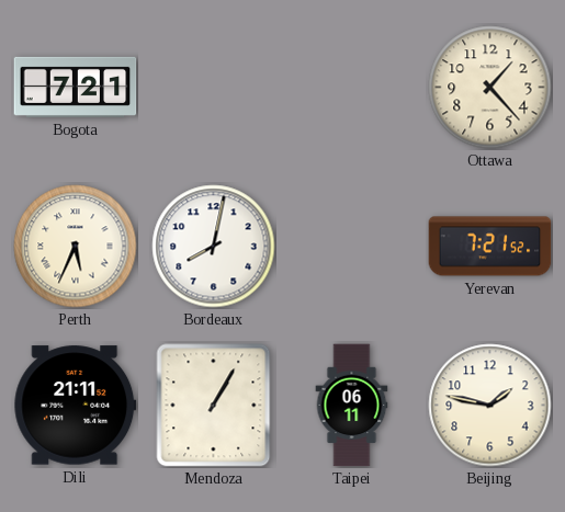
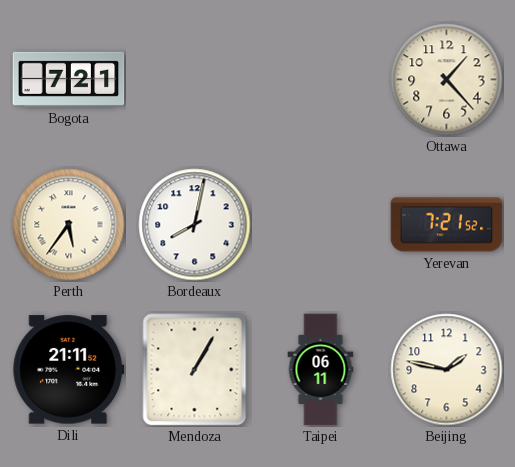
Perth: 5:34 -> 5:36 (69, 225)
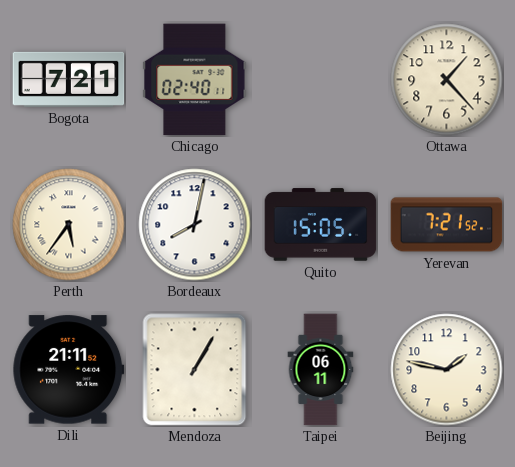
Chicago: none -> 02:40 (195, 80)
Quito: none -> 15:05 (321, 225)
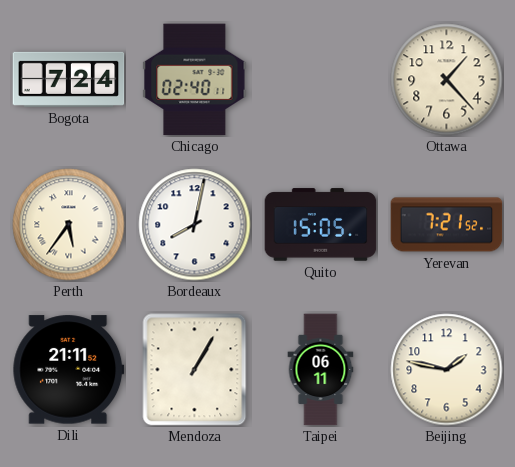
Bogota: 7:21 -> 7:24 (69, 79)
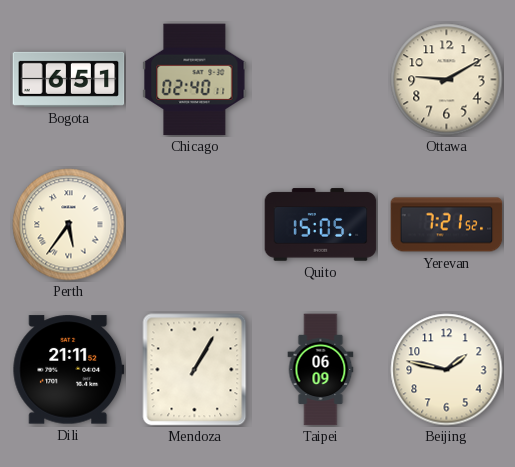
Bogota: 7:24 -> 6:51 (69, 79)
Ottawa: 1:23 -> 9:10 (447, 80)
Bordeaux: 8:02 -> none (195, 225)
Taipei: 06:11 -> 06:09 (321, 370)
